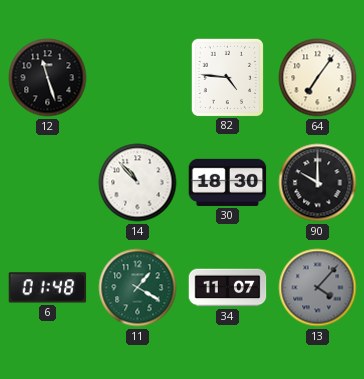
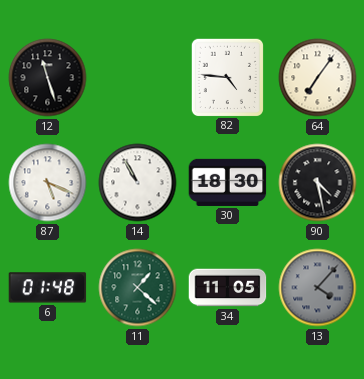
87: none -> 5:19 (48, 183)
14: 10:53 -> 10:55 (138, 183)
90: 10:00 -> 4:28 (318, 183)
11: 1:20 -> 1:22 (138, 288)
34: 11:07 -> 11:05 (228, 288)
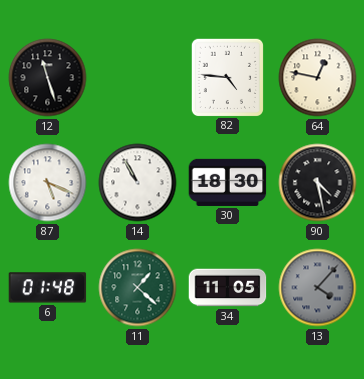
64: 7:06 -> 12:47 (318, 78)
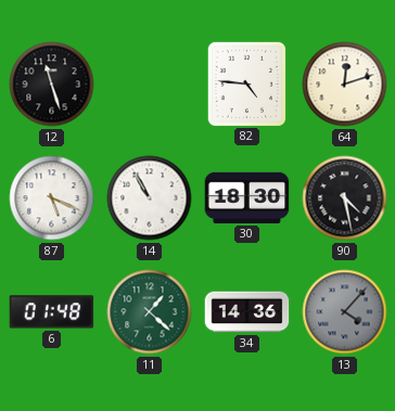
64: 12:47 -> 12:12 (345, 85)
34: 11:05 -> 14:36 (247, 312)
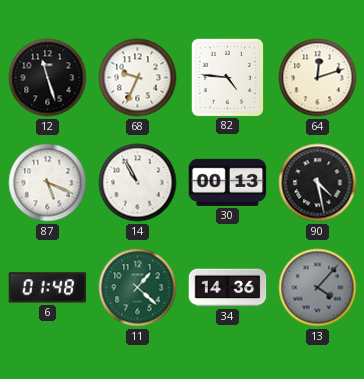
68: none -> 9:34 (138, 78)
30: 18:30 -> 00:13 (228, 182)
